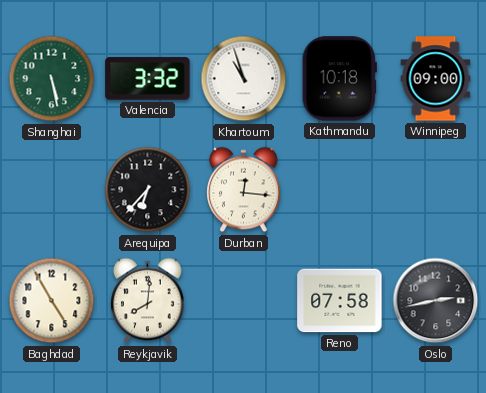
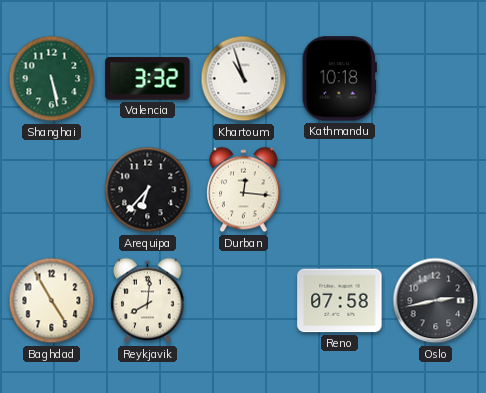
Winnipeg: 09:00 -> none (436, 79)
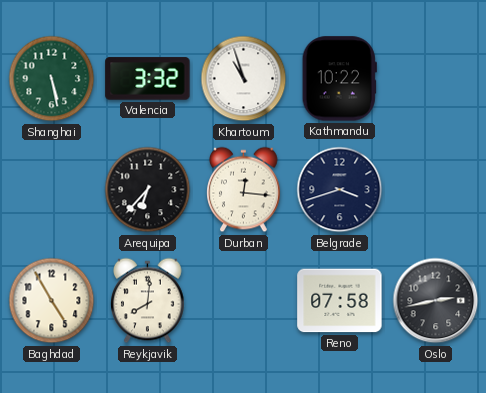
Kathmandu: 10:18 -> 10:22 (339, 79)
Belgrade: none -> 3:42 (340, 190)
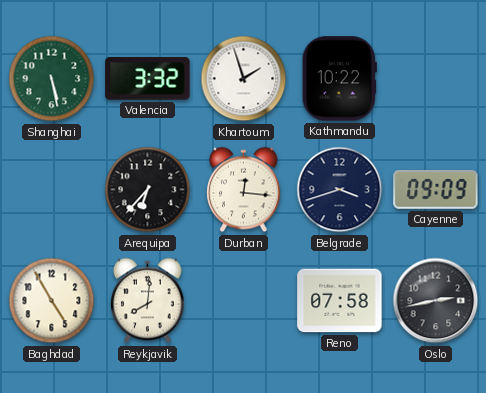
Khartoum: 10:57 -> 1:57 (244, 79)
Cayenne: none -> 09:09 (436, 190)
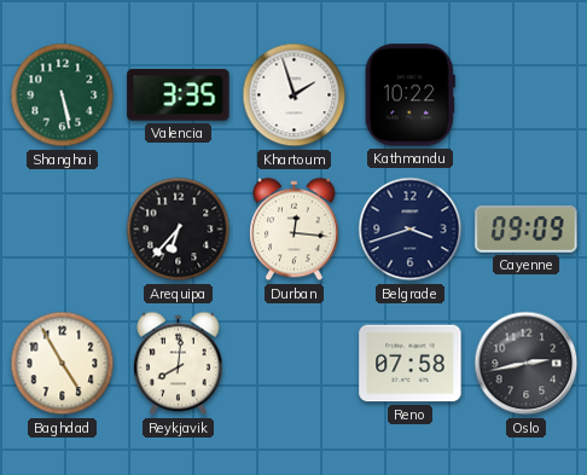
Valencia: 3:32 -> 3:35 (179, 95)
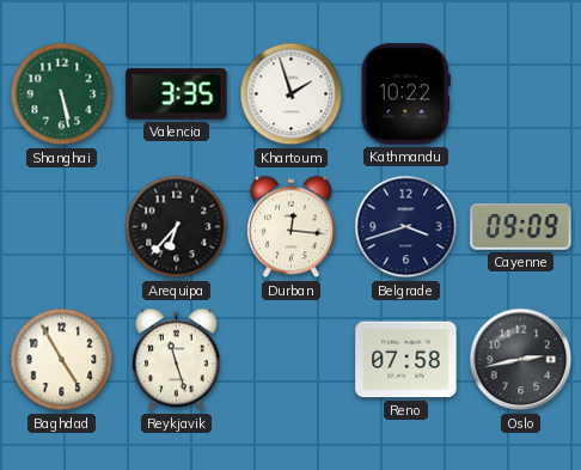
Reykjavik: 8:01 -> 11:27 (177, 360)
